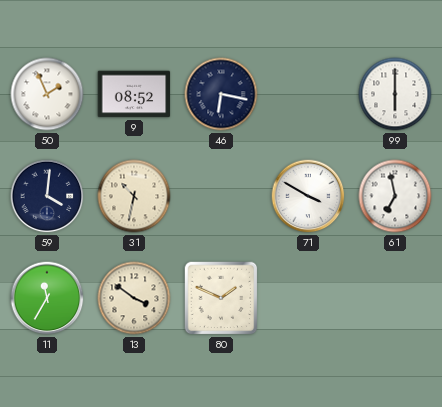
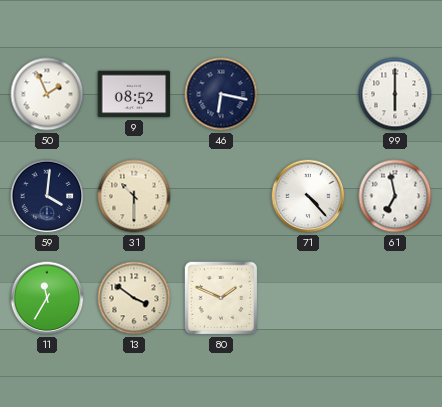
31: 10:32 -> 10:30 (134, 196)
71: 3:50 -> 4:23 (308, 196)
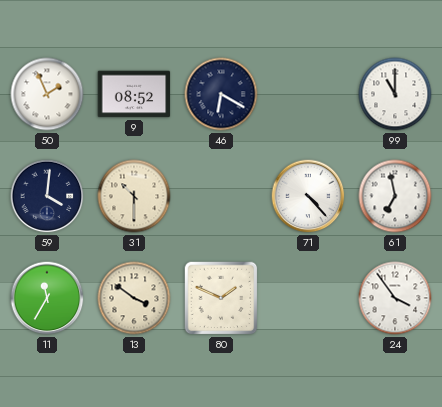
46: 6:17 -> 6:20 (221, 94)
99: 6:00 -> 11:00 (395, 94)
24: none -> 3:54 (395, 298)
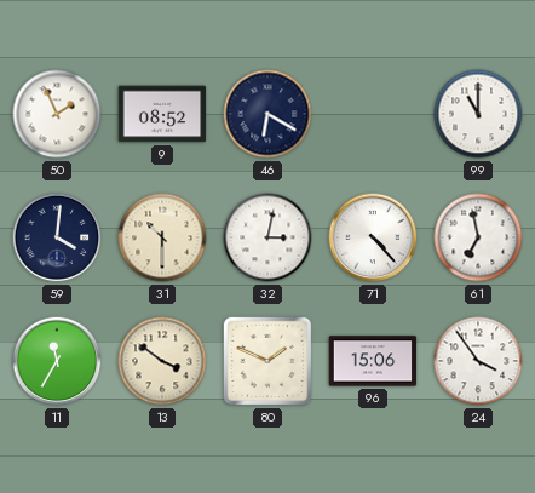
32: none -> 3:02 (267, 237)
96: none -> 15:06 (373, 361)
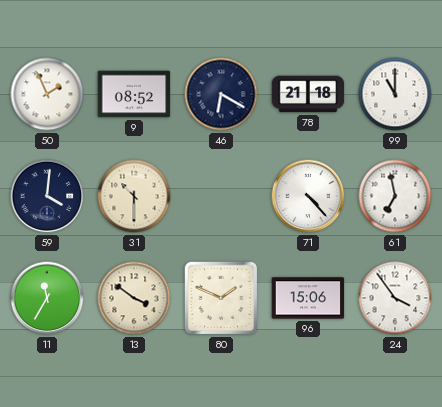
78: none -> 21:18 (308, 94)
32: 3:02 -> none (267, 237)
